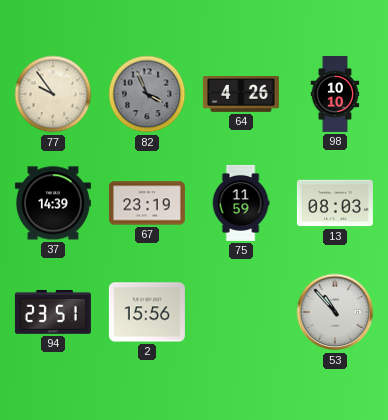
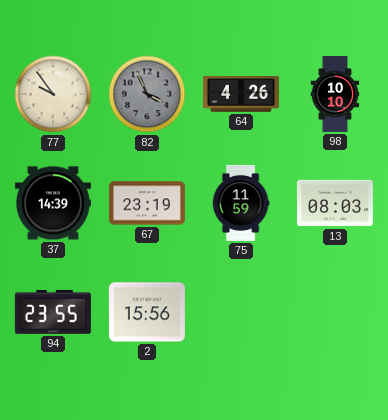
94: 23:51 -> 23:55 (53, 312)
53: 10:53 -> none (335, 312)
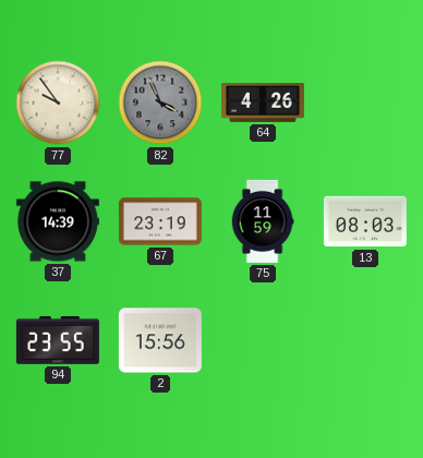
98: 10:10 -> none (335, 94)
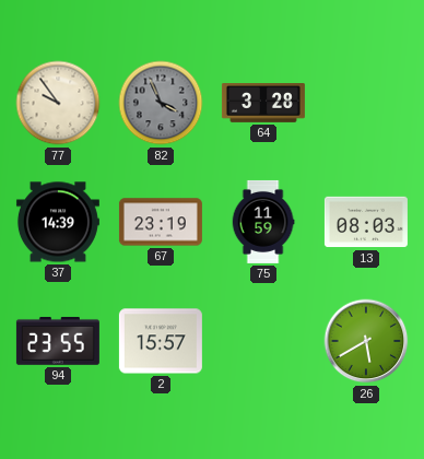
64: 4:26 -> 3:28 (263, 104)
2: 15:56 -> 15:57 (161, 341)
26: none -> 5:40 (366, 341)
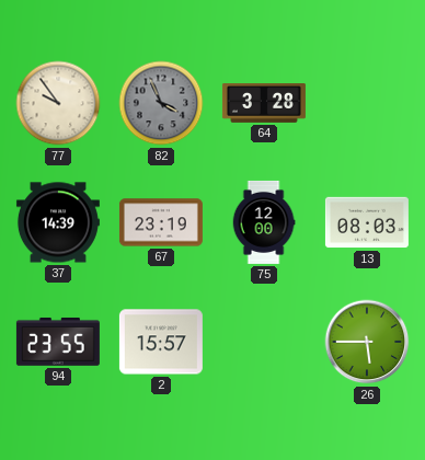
75: 11:59 -> 12:00 (264, 222)
26: 5:40 -> 5:45 (367, 342)
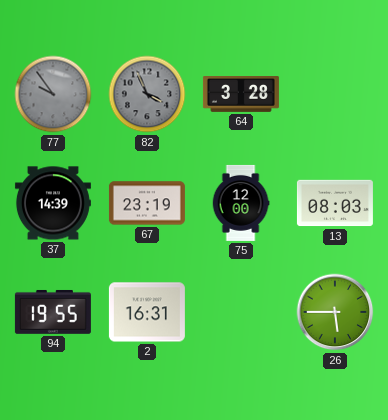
77 dial: cream -> grey (53, 94)
94: 23:55 -> 19:55 (53, 312)
2: 15:57 -> 16:31 (147, 312)
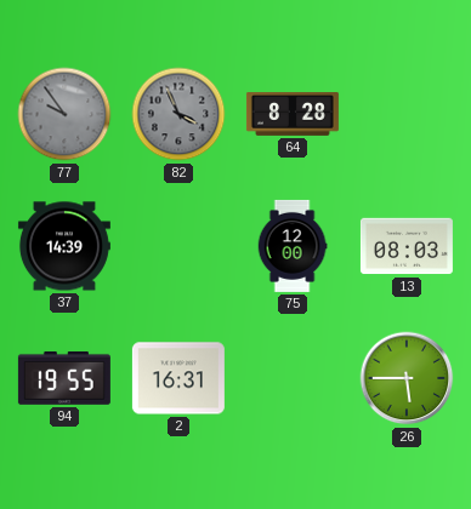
64: 3:28 -> 8:28 (293, 115)
67: 23:19 -> none (147, 203)
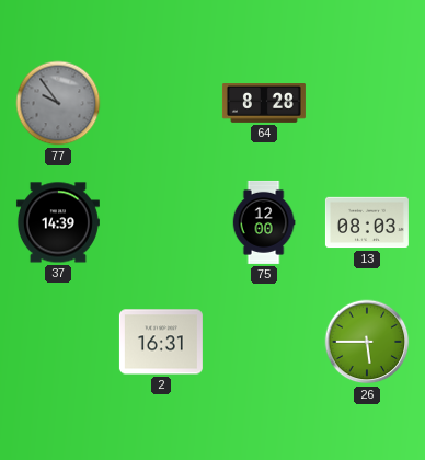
82: 3:56 -> none (178, 114)
94: 19:55 -> none (64, 378)
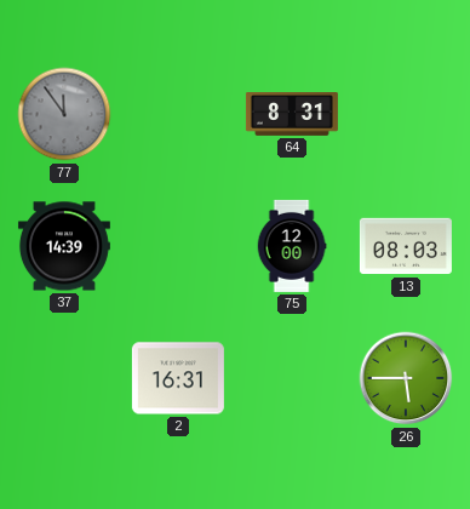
77: 9:54 -> 11:54 (64, 114)
64: 8:28 -> 8:31 (292, 115)
